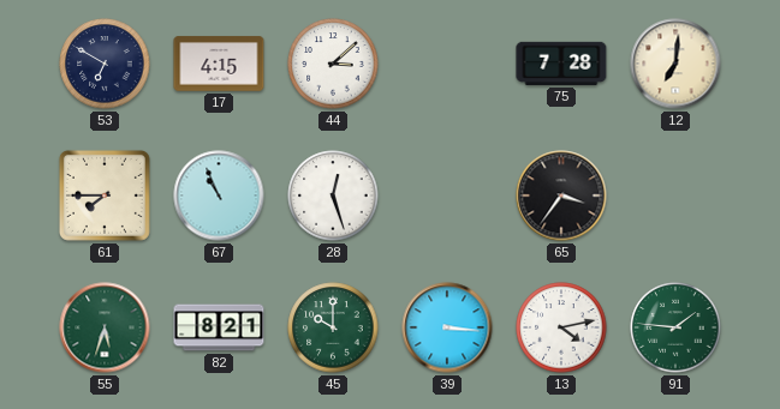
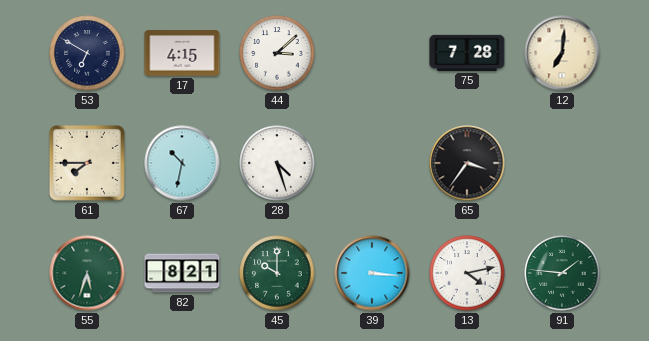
67: 10:56 -> 10:32 (182, 163)
28: 12:27 -> 4:27 (277, 163)
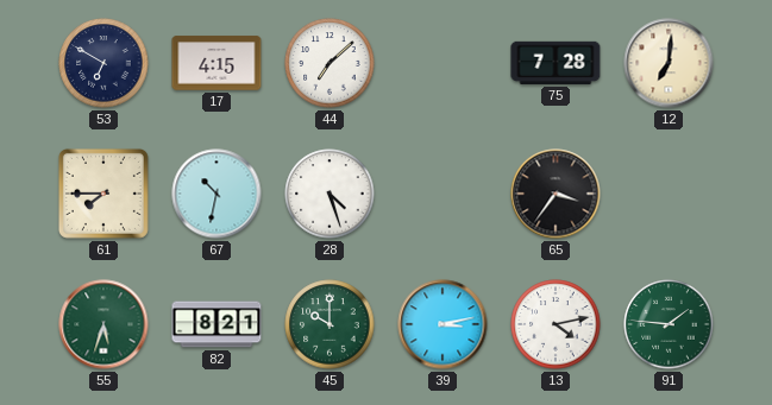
44: 3:08 -> 7:08 (329, 63)
39: 3:16 -> 3:13 (443, 324)
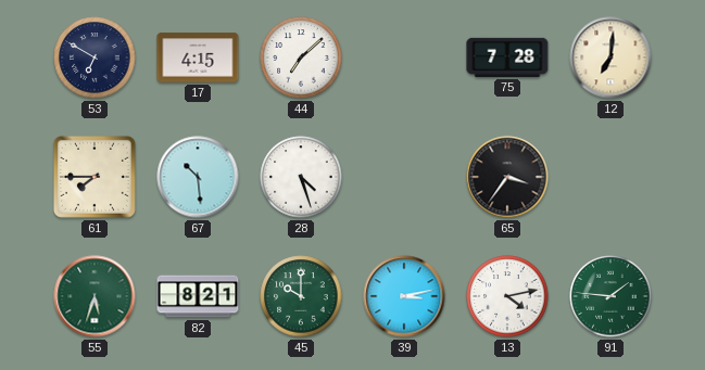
67: 10:32 -> 10:29 (198, 177)
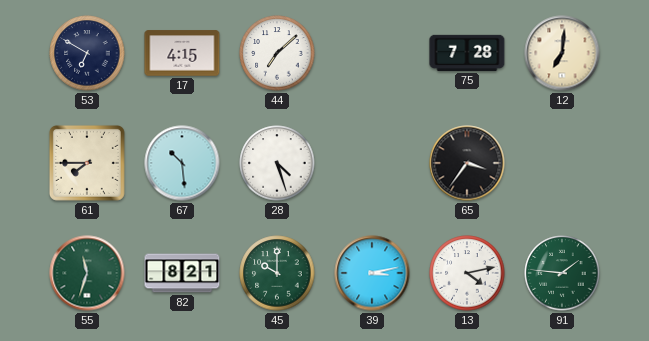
55: 5:33 -> 11:33 (87, 273)
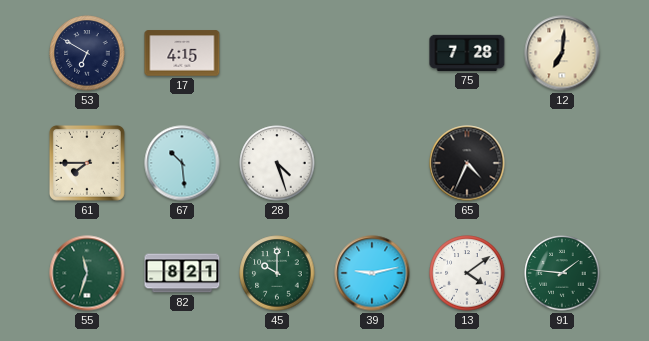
44: 7:08 -> none (277, 53)
65: 3:36 -> 4:34 (467, 163)
39: 3:13 -> 9:13 (372, 273)
13: 4:13 -> 4:09 (467, 273)
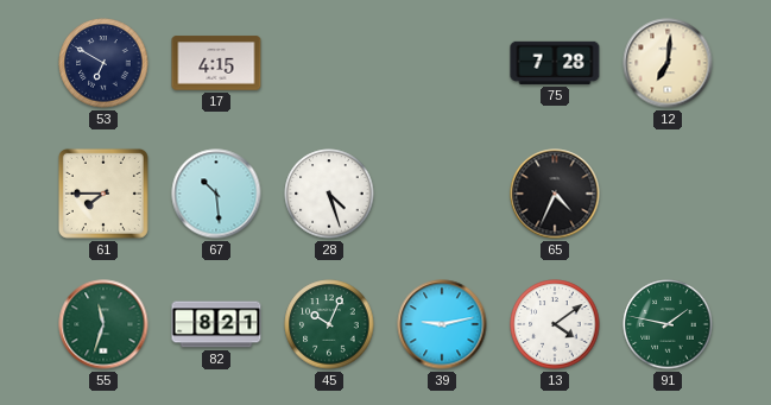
45: 10:00 -> 10:04 (329, 324)
91: 1:46 -> 1:47 (668, 324)
